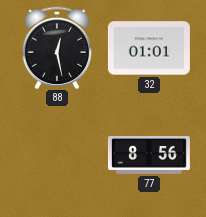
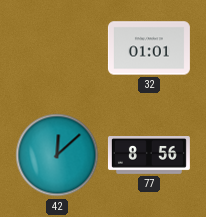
88: 12:28 -> none (57, 47)
42: none -> 12:08 (57, 155)
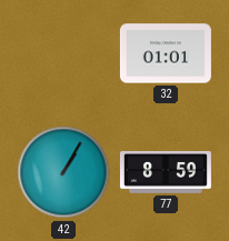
42: 12:08 -> 1:05 (63, 172)
77: 8:56 -> 8:59 (166, 173)
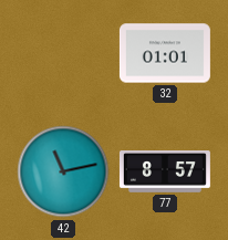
42: 1:05 -> 11:13 (63, 171)
77: 8:59 -> 8:57 (165, 173)
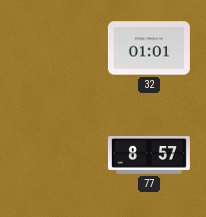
42: 11:13 -> none (63, 171)
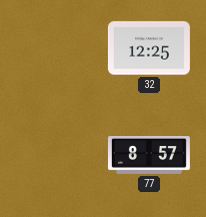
32: 01:01 -> 12:25 (149, 48)
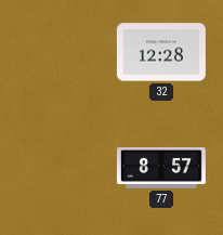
32: 12:25 -> 12:28 (161, 52)
